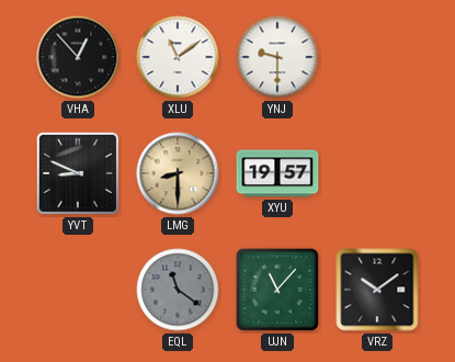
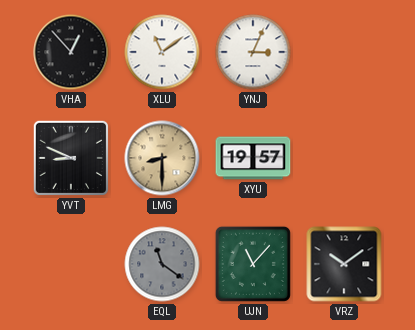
YNJ: 9:30 -> 3:04 (253, 52)
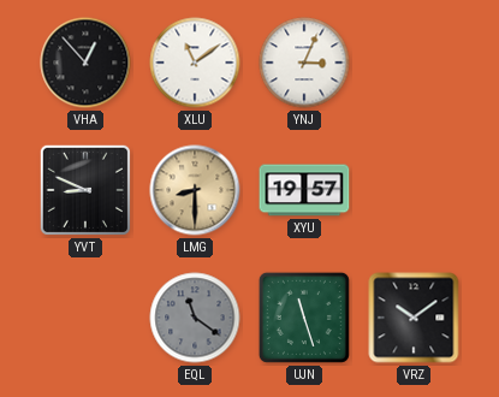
UJN: 11:07 -> 11:27 (304, 318)
